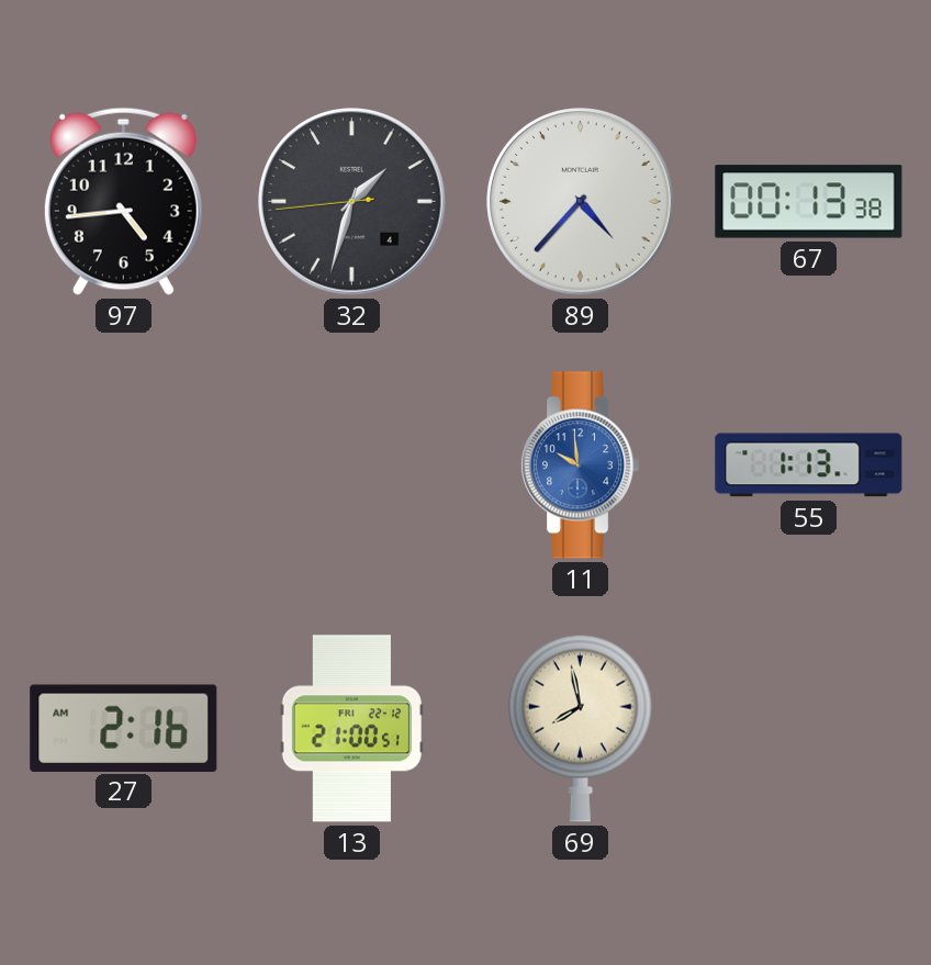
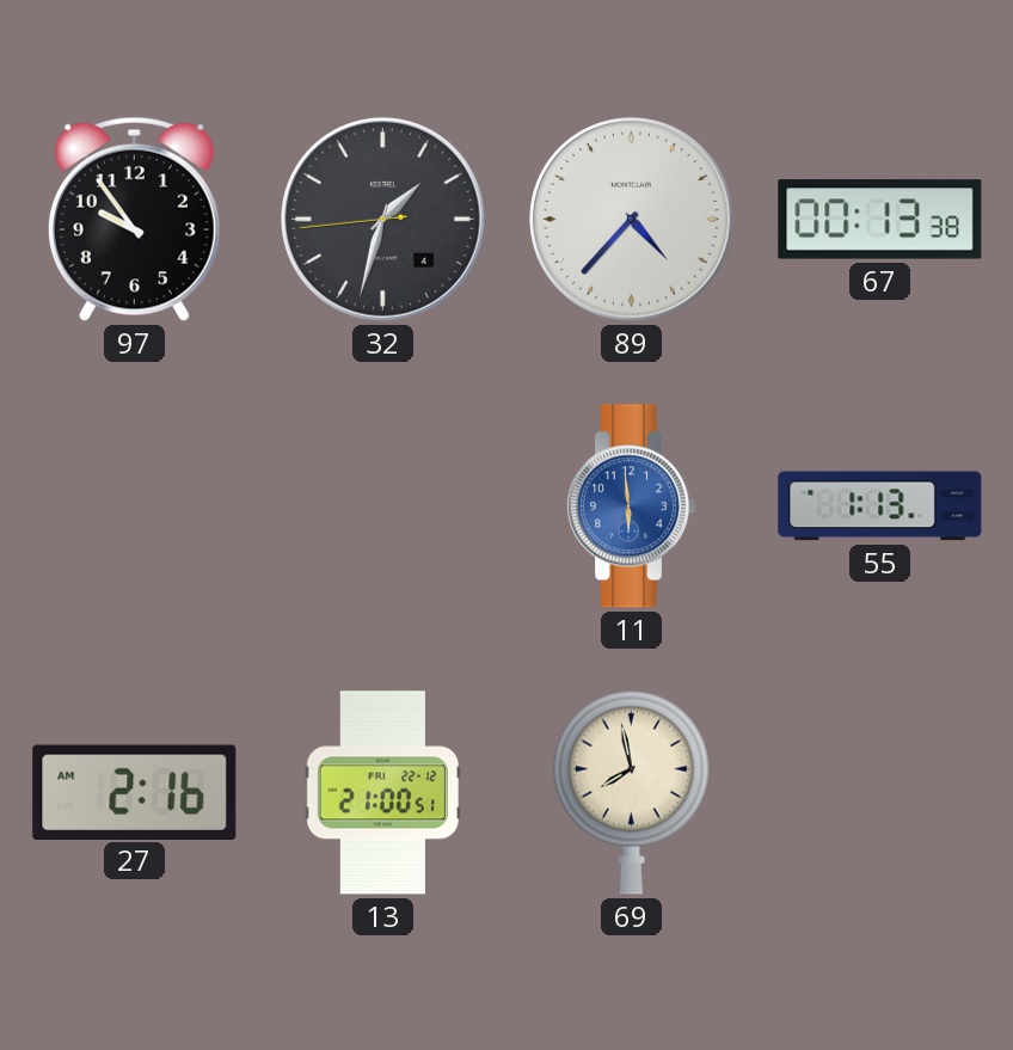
97: 4:44 -> 9:54 (134, 219)
11: 9:59 -> 5:59 (631, 506)
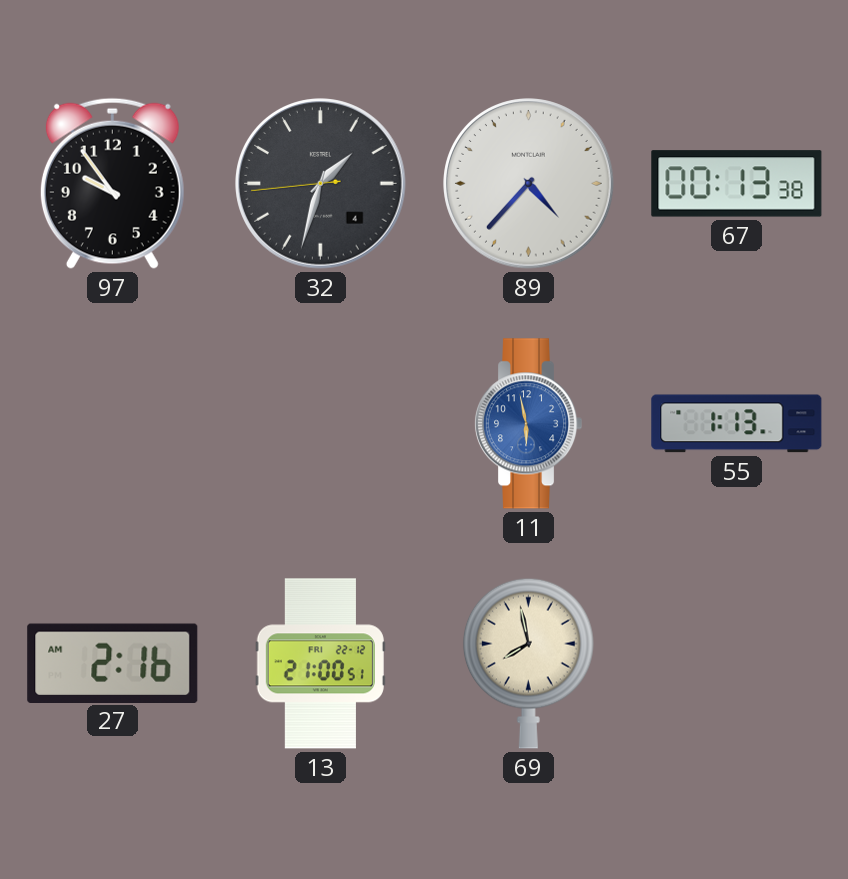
11: 5:59 -> 5:58 (528, 424)
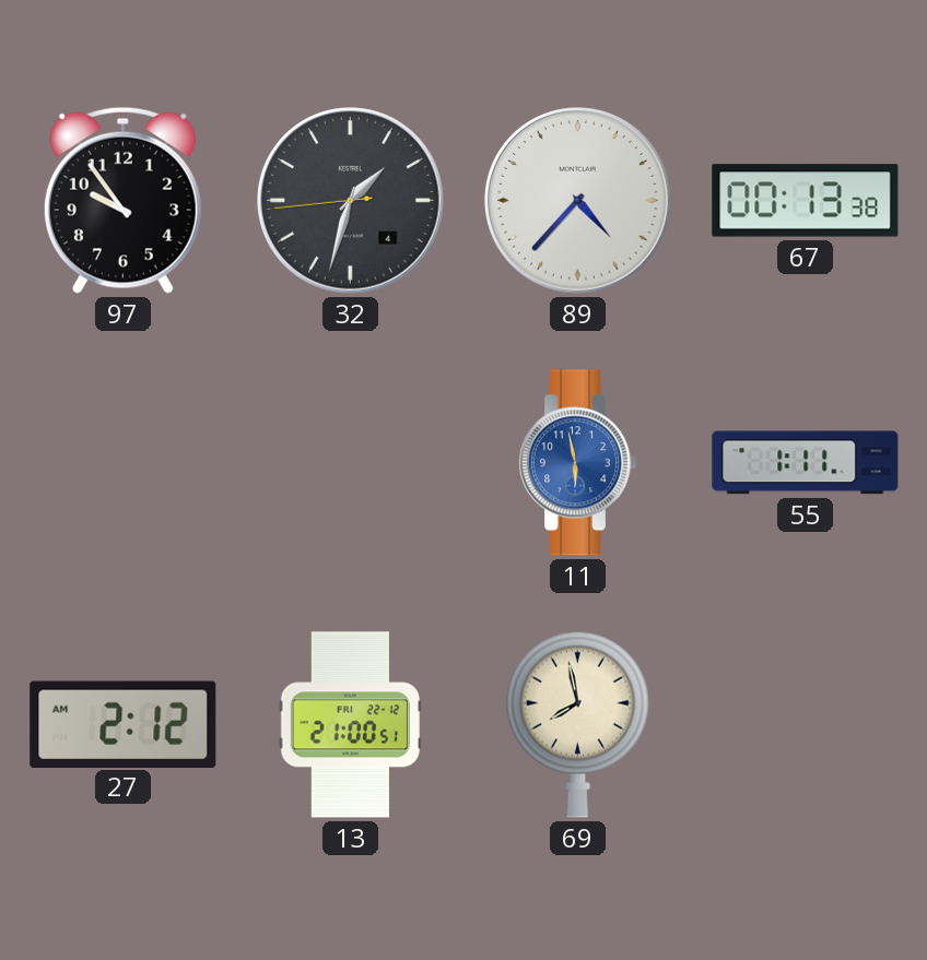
55: 1:13 -> 1:11 (806, 463)
27: 2:16 -> 2:12 (124, 724)
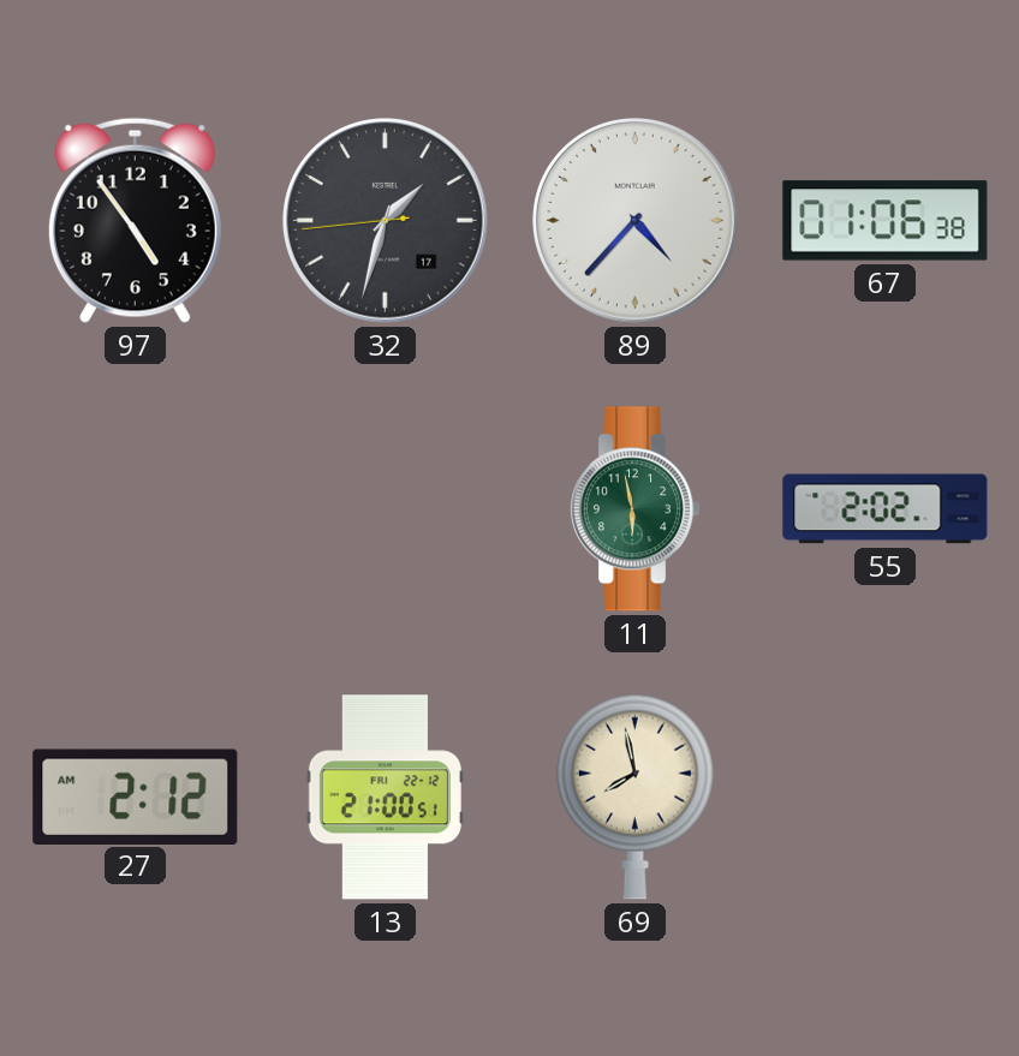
97: 9:54 -> 4:54 (135, 220)
32 date: 4 -> 17 (386, 221)
67: 00:13 -> 01:06 (886, 221)
11 dial: blue -> green (634, 509)
55: 1:11 -> 2:02 (886, 509)
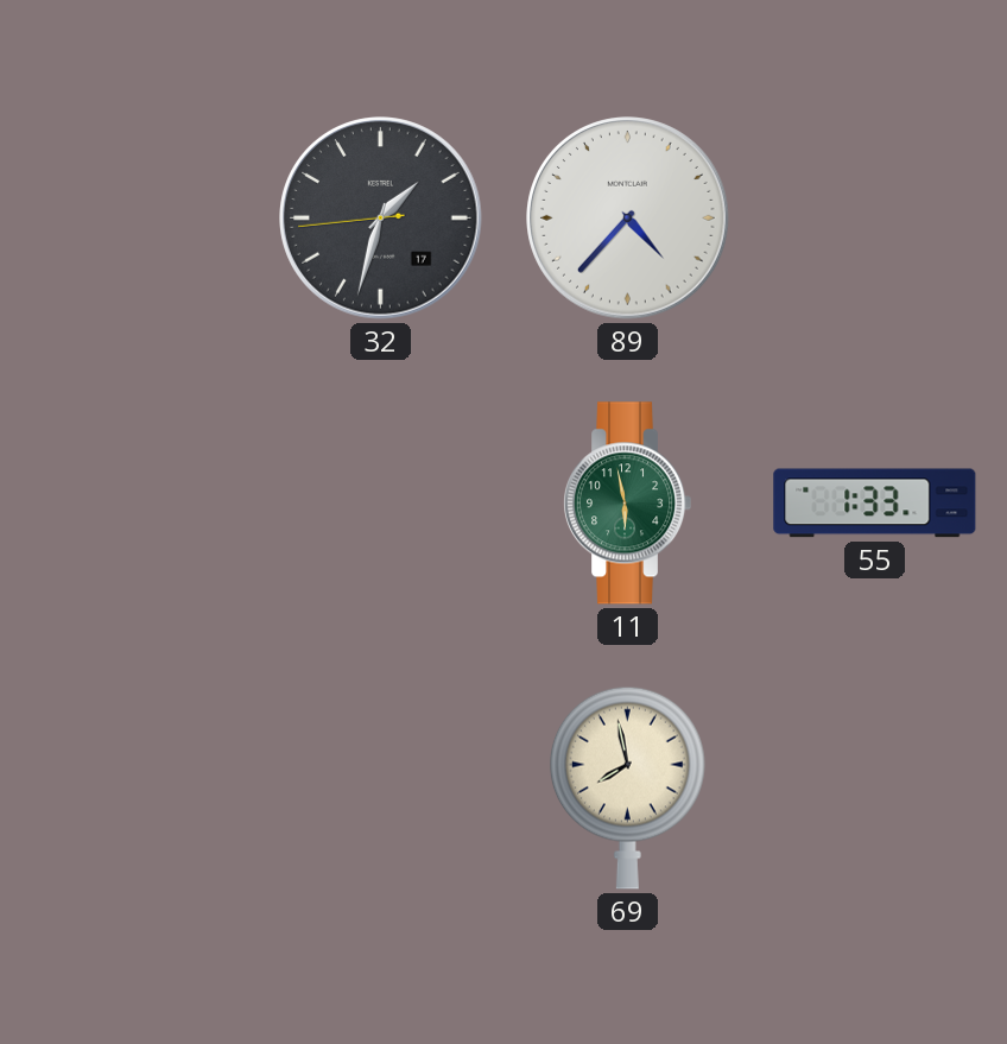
97: 4:54 -> none (135, 220)
67: 01:06 -> none (886, 221)
55: 2:02 -> 1:33 (875, 504)
27: 2:12 -> none (136, 797)
13: 21:00 -> none (385, 798)
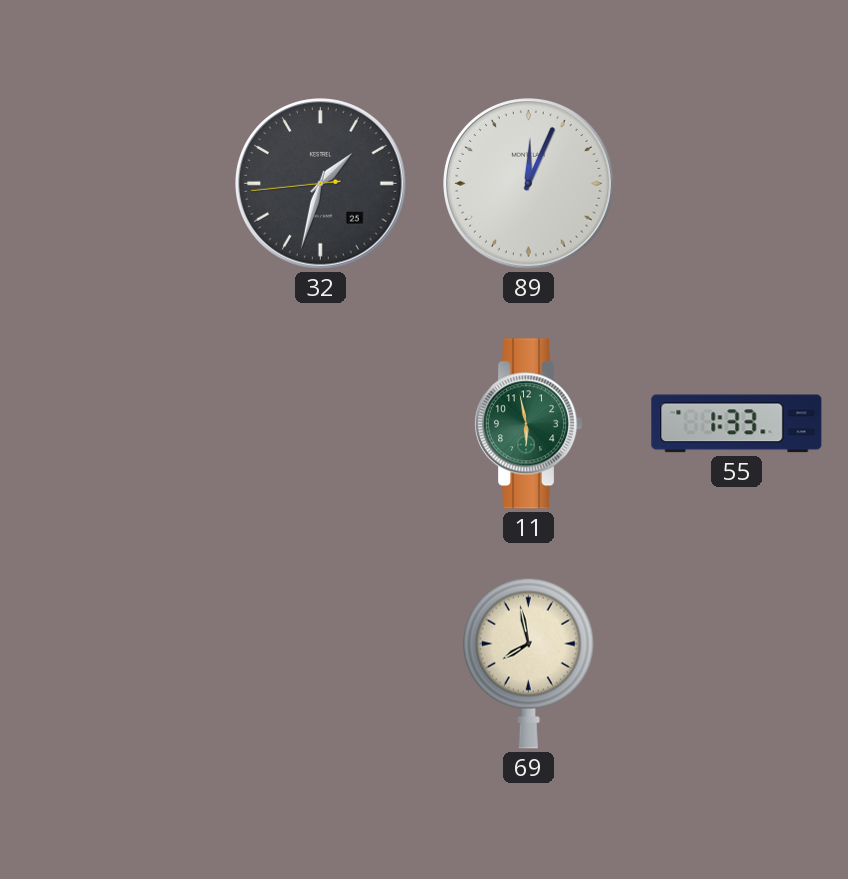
32 date: 17 -> 25 (321, 184)
89: 4:37 -> 12:04 (529, 184)
